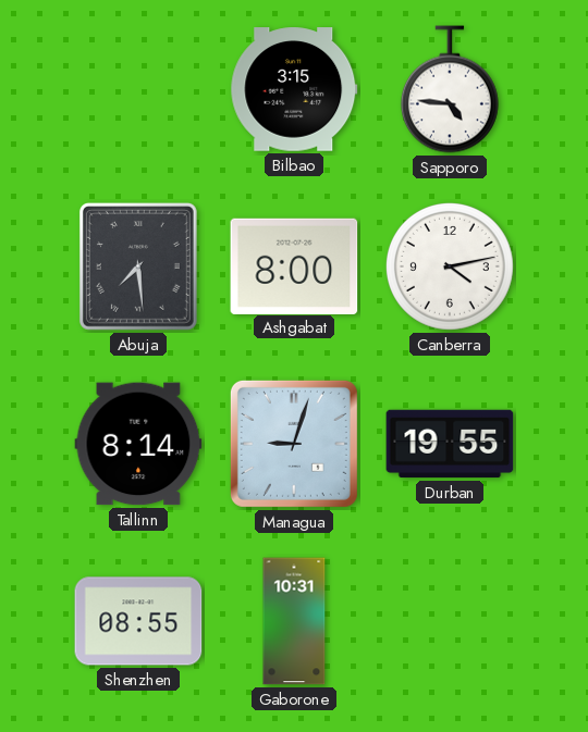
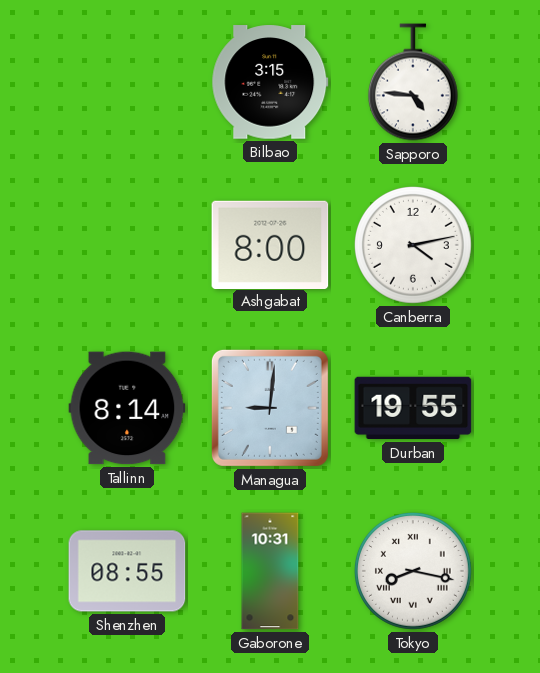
Abuja: 7:29 -> none (138, 266)
Managua: 9:03 -> 9:01 (270, 408)
Tokyo: none -> 8:17 (413, 571)
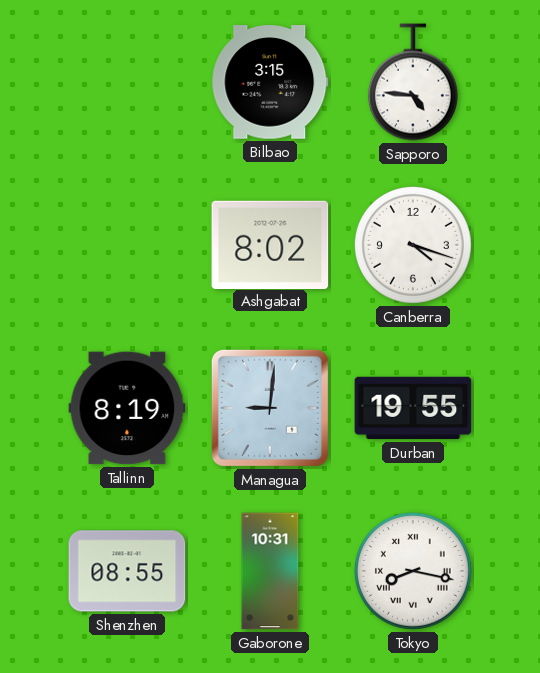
Ashgabat: 8:00 -> 8:02 (270, 244)
Canberra: 4:13 -> 4:18 (413, 245)
Tallinn: 8:14 -> 8:19 (127, 408)
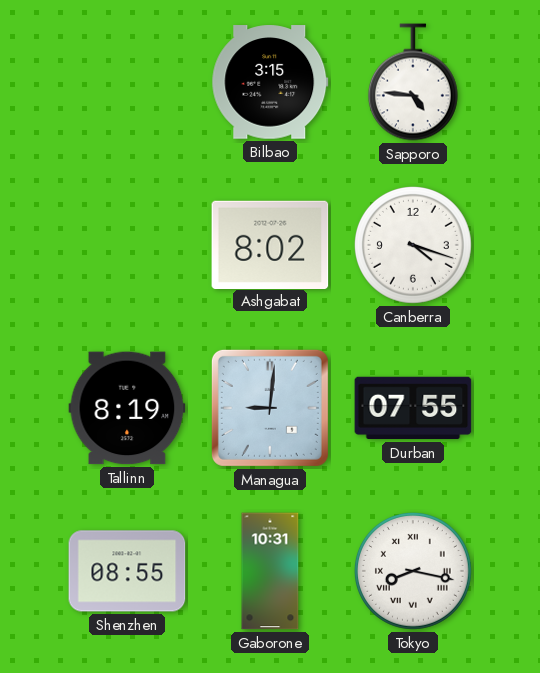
Durban: 19:55 -> 07:55 (413, 408)
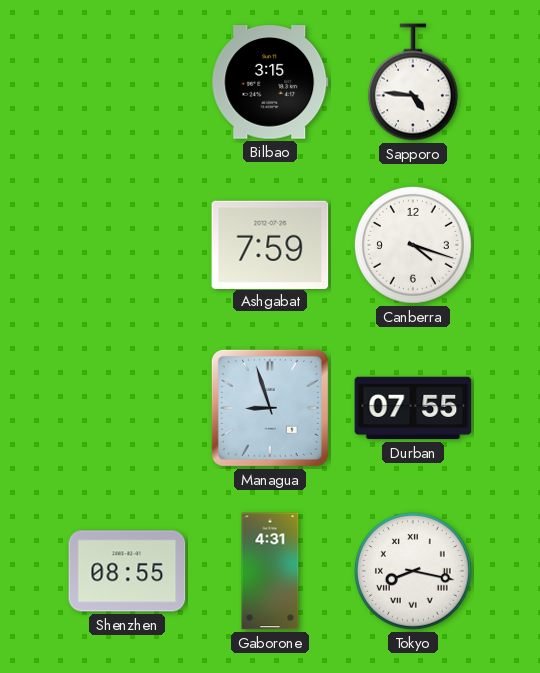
Ashgabat: 8:02 -> 7:59 (270, 244)
Tallinn: 8:19 -> none (127, 408)
Managua: 9:01 -> 8:57 (270, 408)
Gaborone: 10:31 -> 4:31 (270, 571)
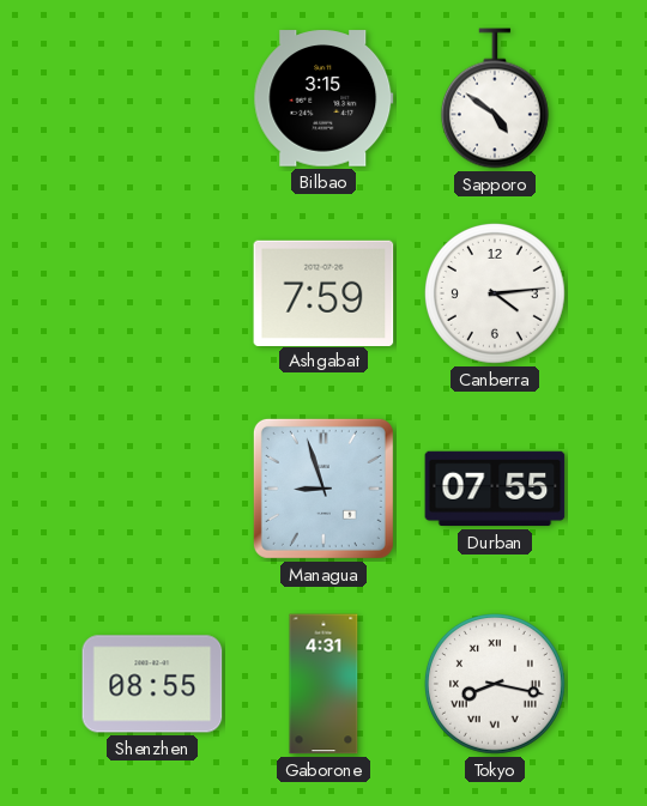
Sapporo: 4:46 -> 4:51 (495, 98)
Canberra: 4:18 -> 4:14 (495, 293)
